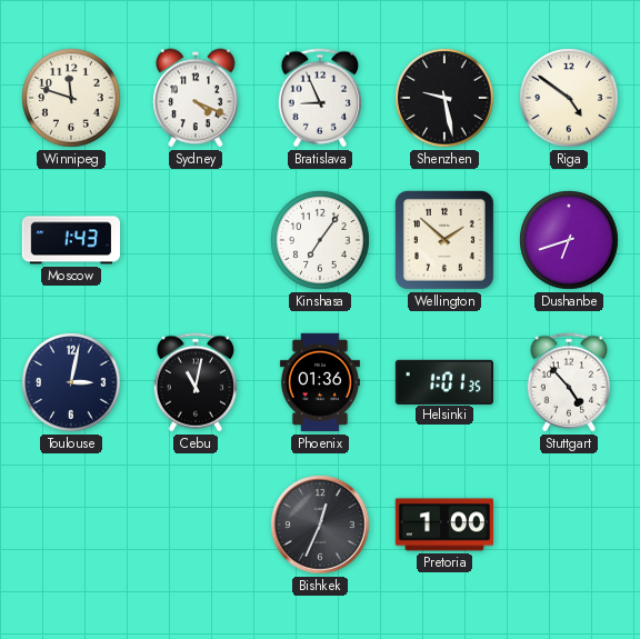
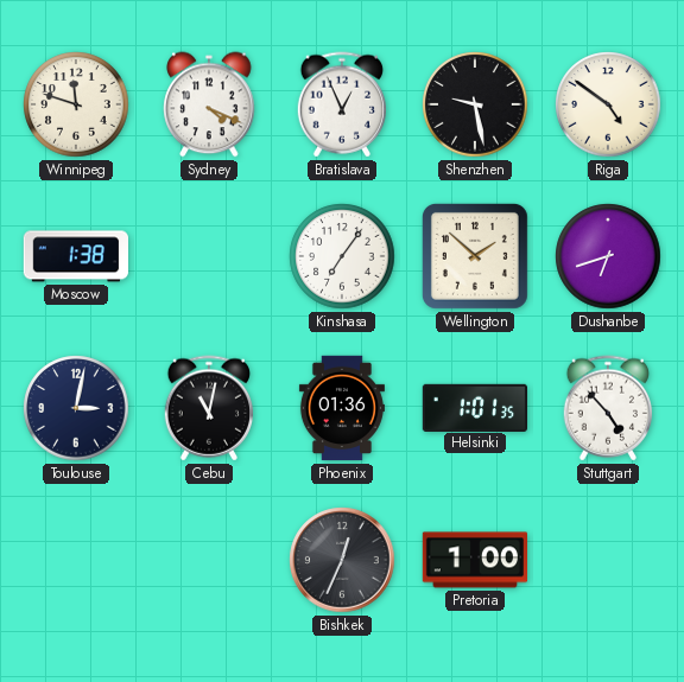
Bratislava: 8:56 -> 12:56 (341, 104)
Moscow: 1:43 -> 1:38 (75, 256)
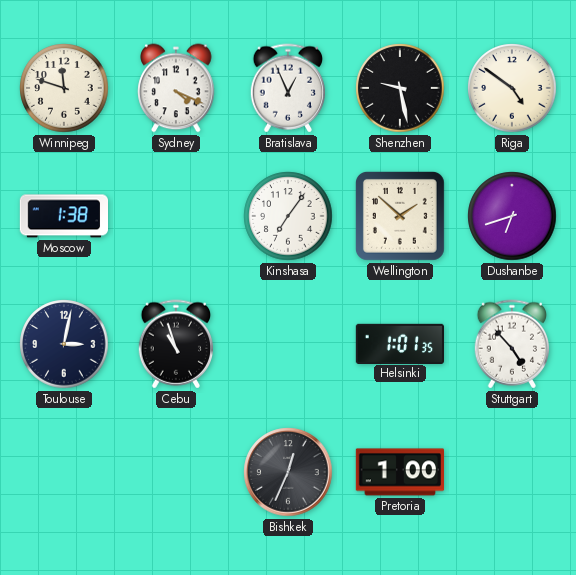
Cebu: 11:02 -> 10:57 (175, 344)
Phoenix: 01:36 -> none (342, 408)
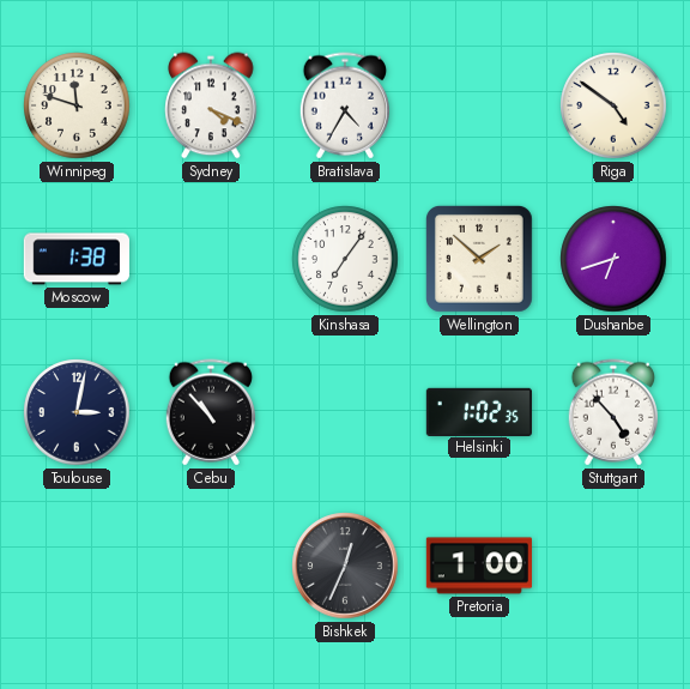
Bratislava: 12:56 -> 4:35 (344, 105)
Shenzhen: 9:28 -> none (400, 88)
Cebu: 10:57 -> 10:53 (210, 412)
Helsinki: 1:01 -> 1:02 (478, 411)
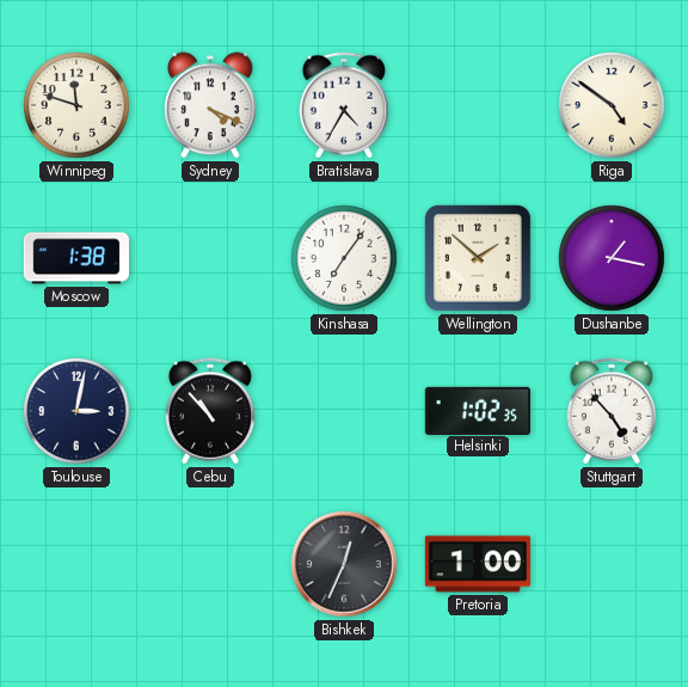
Dushanbe: 6:42 -> 1:17 (612, 258)
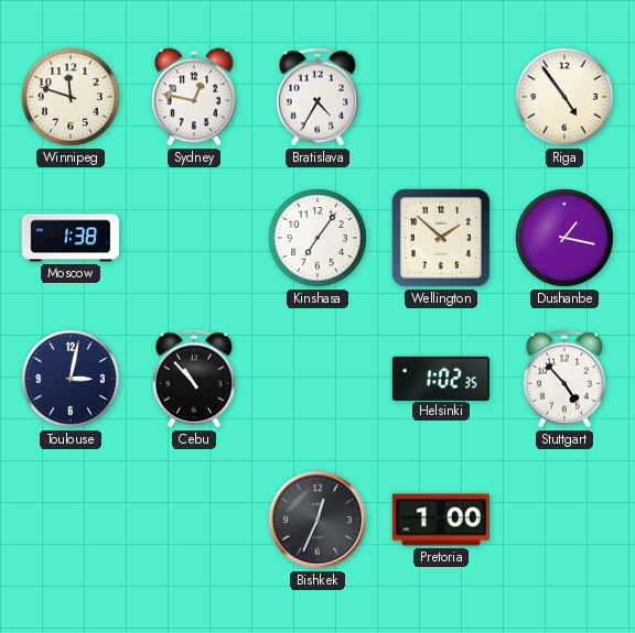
Sydney: 4:19 -> 12:47 (194, 97)
Riga: 4:51 -> 4:54 (564, 97)
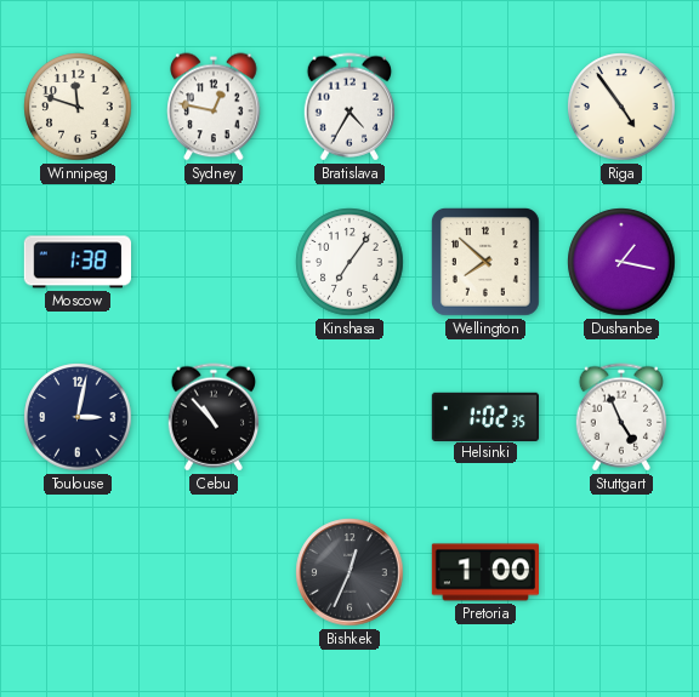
Wellington: 1:52 -> 7:52 (485, 262)
Stuttgart: 4:53 -> 4:56 (620, 417)
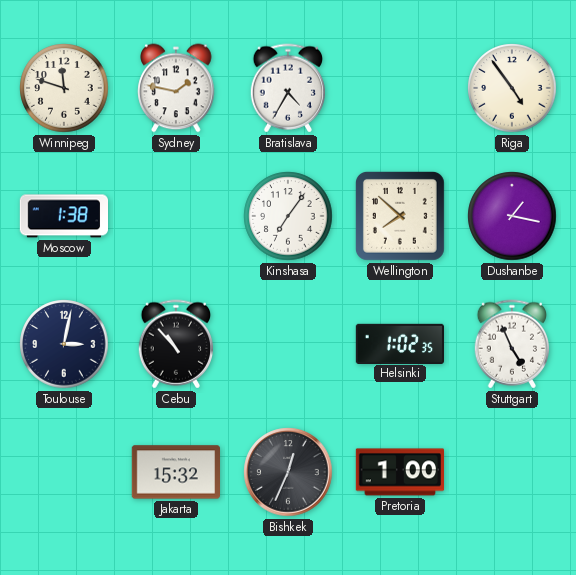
Sydney: 12:47 -> 1:47 (176, 88)
Jakarta: none -> 15:32 (175, 472)
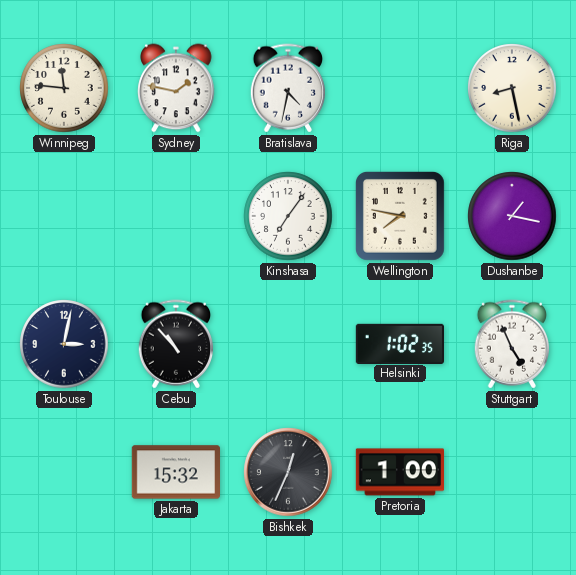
Winnipeg: 11:48 -> 11:46 (64, 88)
Bratislava: 4:35 -> 4:32 (287, 88)
Riga: 4:54 -> 8:28 (512, 88)
Moscow: 1:38 -> none (63, 216)
Wellington: 7:52 -> 7:47 (400, 216)
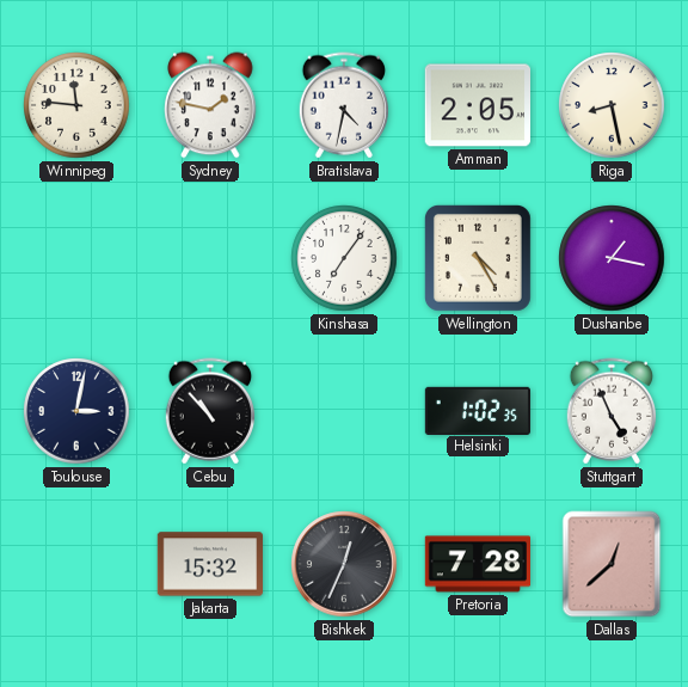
Amman: none -> 2:05 (477, 105)
Wellington: 7:47 -> 4:25 (478, 258)
Pretoria: 1:00 -> 7:28 (478, 564)
Dallas: none -> 12:38 (612, 564)
